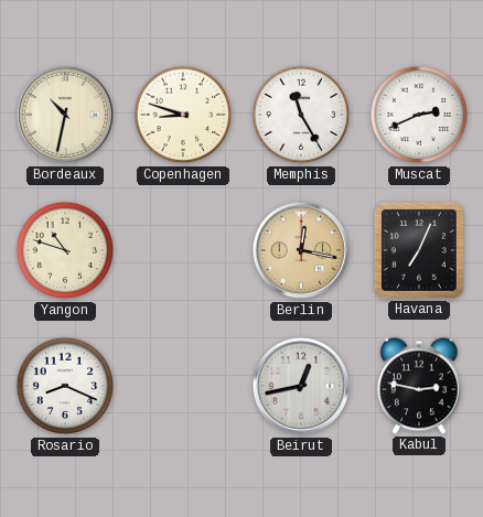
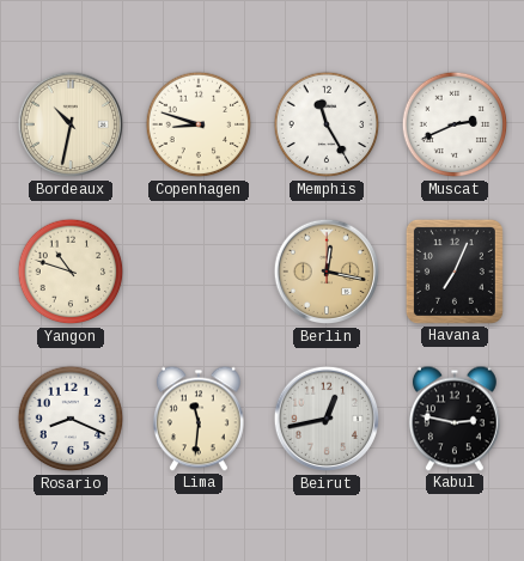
Lima: none -> 11:31 (199, 419)
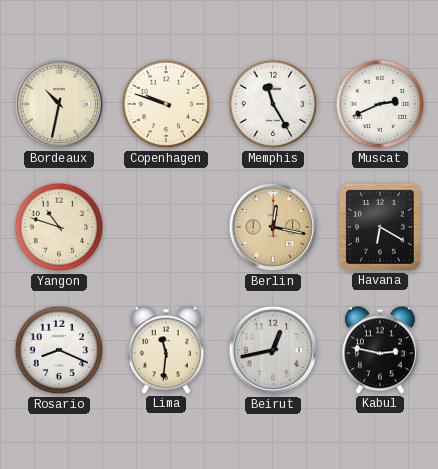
Copenhagen: 8:48 -> 9:48 (166, 104)
Havana: 7:04 -> 6:20 (380, 227)
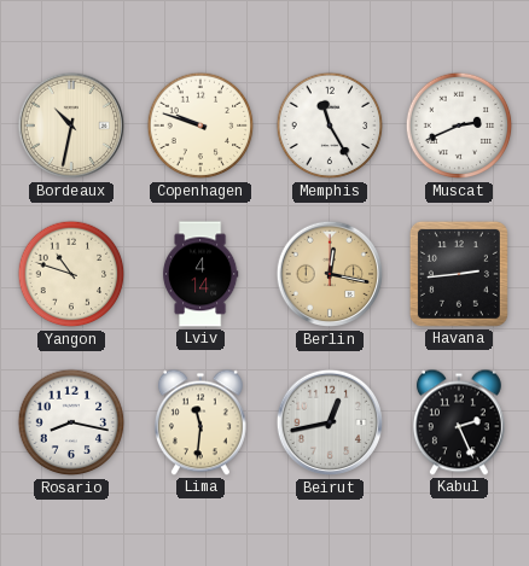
Lviv: none -> 4:14 (200, 274)
Havana: 6:20 -> 2:44 (459, 274)
Rosario: 8:19 -> 8:17 (71, 422)
Kabul: 2:47 -> 2:26 (459, 422)
